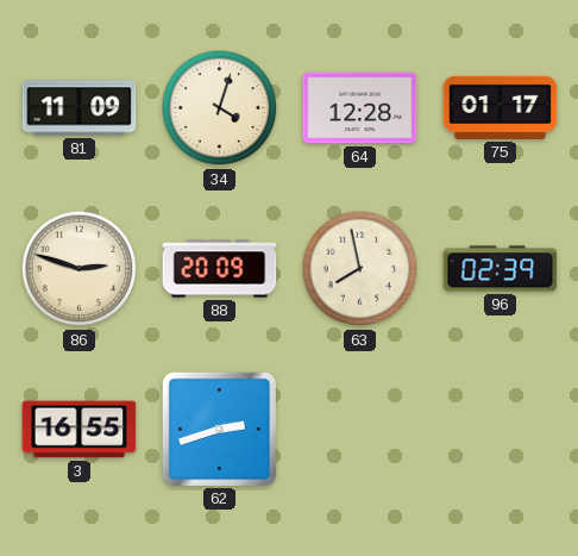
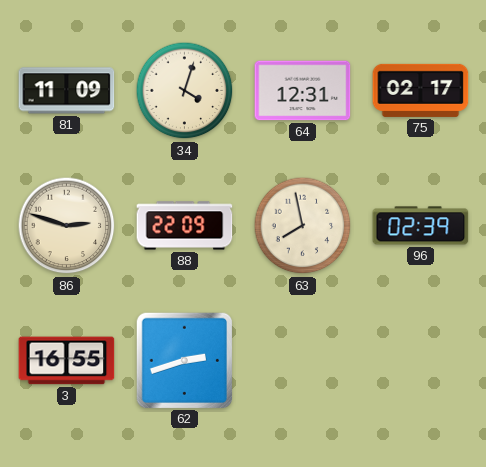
64: 12:28 -> 12:31 (303, 91)
75: 01:17 -> 02:17 (421, 90)
88: 20:09 -> 22:09 (185, 226)
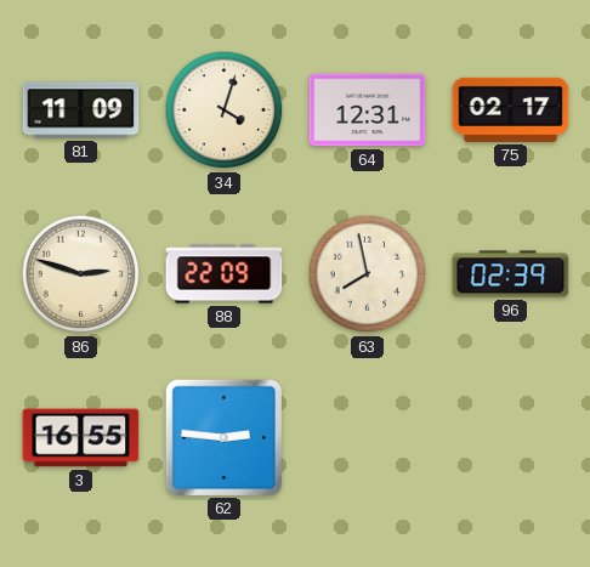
62: 2:42 -> 2:46 (223, 437)
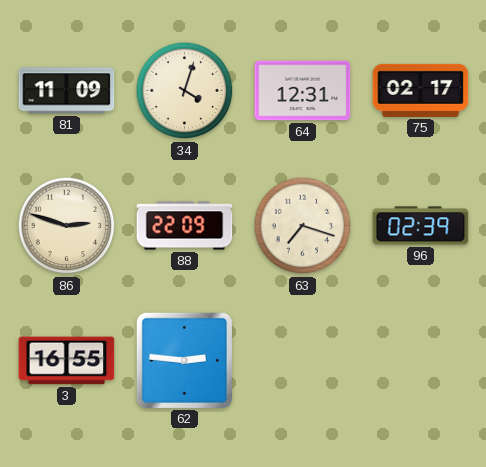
63: 7:58 -> 7:18 (303, 226)
